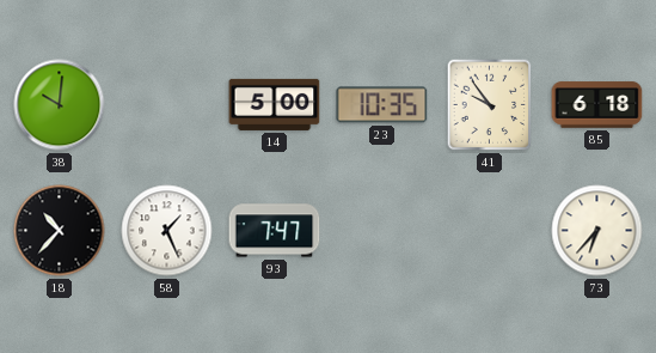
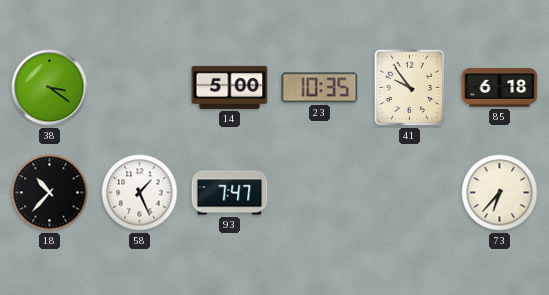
38: 10:01 -> 3:21 (50, 88)
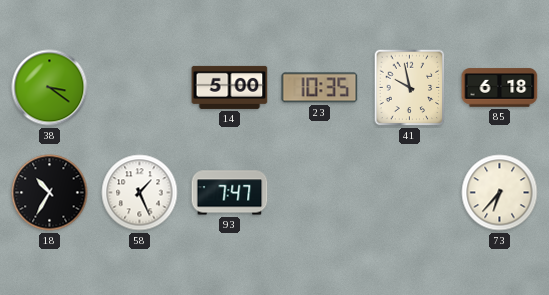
41: 9:54 -> 9:58 (410, 88)
18: 10:37 -> 10:35 (50, 193)
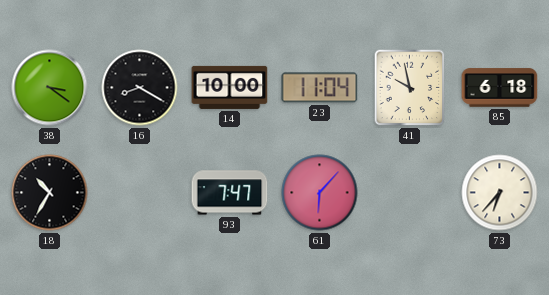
16: none -> 8:20 (140, 88)
14: 5:00 -> 10:00 (230, 87)
23: 10:35 -> 11:04 (320, 88)
58: 1:26 -> none (140, 193)
61: none -> 6:07 (320, 193)
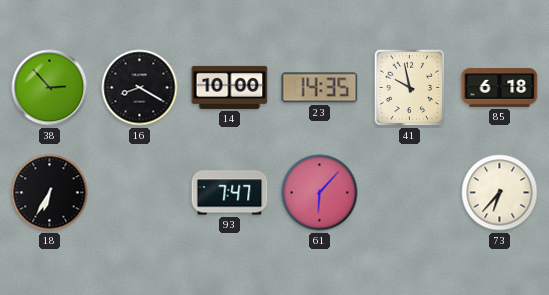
38: 3:21 -> 2:53 (50, 88)
23: 11:04 -> 14:35 (320, 88)
18: 10:35 -> 6:35 (50, 193)
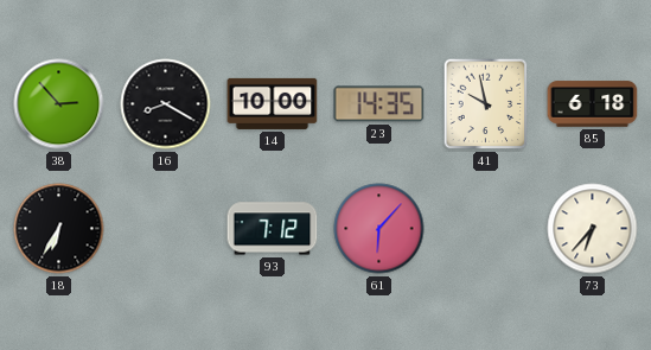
93: 7:47 -> 7:12 (273, 229)
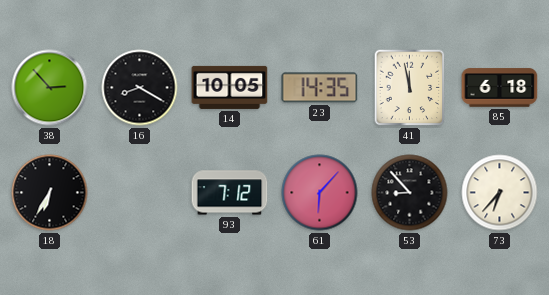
14: 10:00 -> 10:05 (230, 87)
41: 9:58 -> 11:58 (410, 88)
53: none -> 8:53 (410, 193)
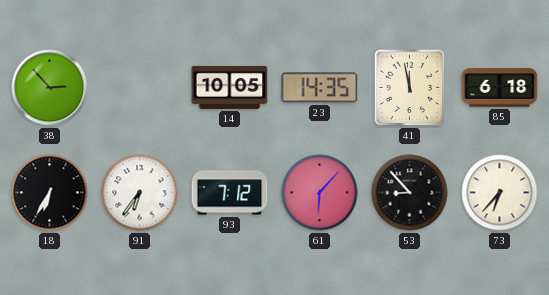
16: 8:20 -> none (140, 88)
91: none -> 6:36 (140, 193)
